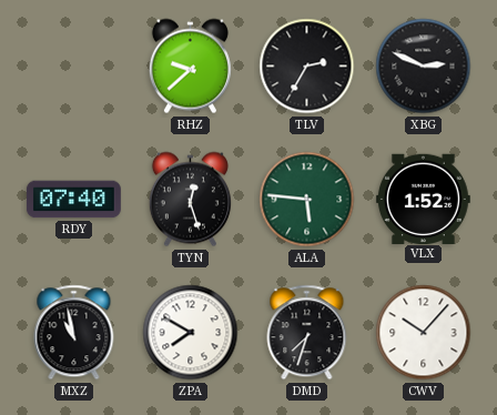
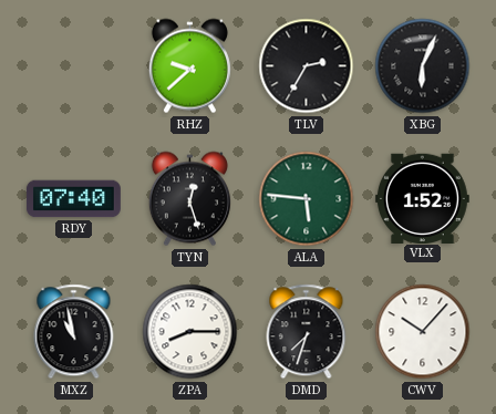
XBG: 2:49 -> 6:04 (423, 66)
ZPA: 7:50 -> 8:15 (190, 332)
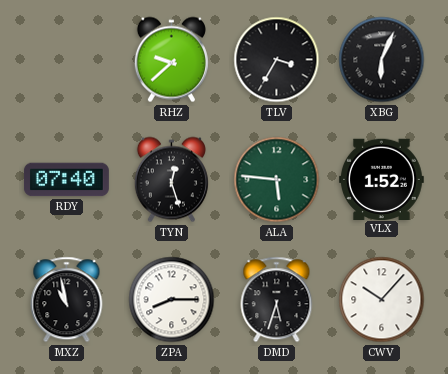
TLV: 2:35 -> 3:35 (277, 60)
DMD: 7:33 -> 5:33 (277, 300)
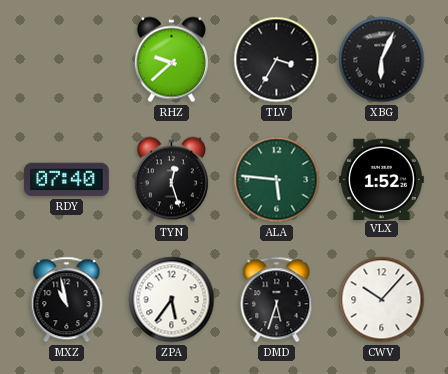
ZPA: 8:15 -> 5:36 (172, 300)
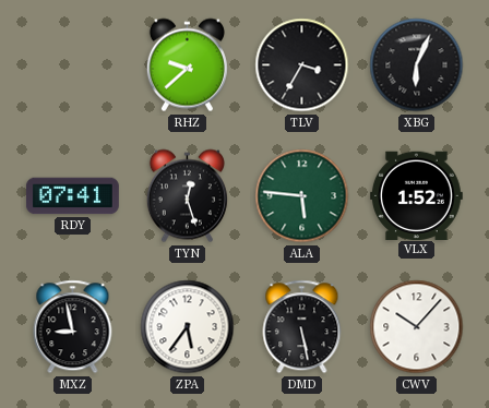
RDY: 07:40 -> 07:41 (73, 196)
MXZ: 10:58 -> 8:58 (73, 327)
DMD: 5:33 -> 5:28 (302, 327)
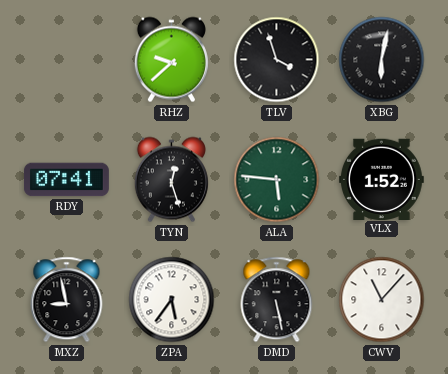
TLV: 3:35 -> 3:57 (277, 60)
XBG: 6:04 -> 6:02 (382, 60)
CWV: 10:07 -> 11:07 (382, 300)
